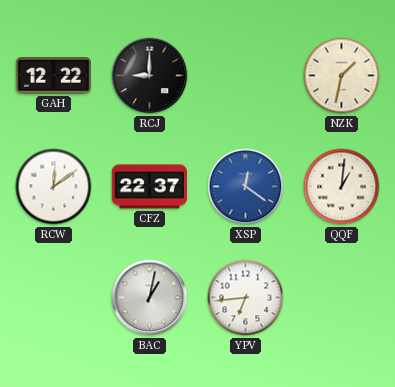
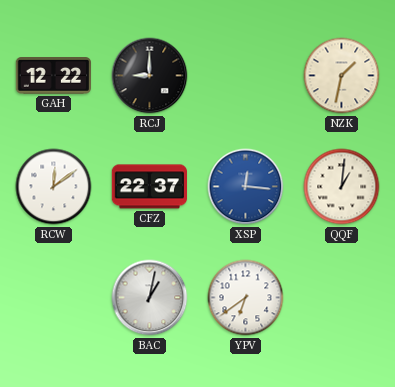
XSP: 12:21 -> 12:16 (246, 187)
YPV: 6:44 -> 6:39 (246, 298)
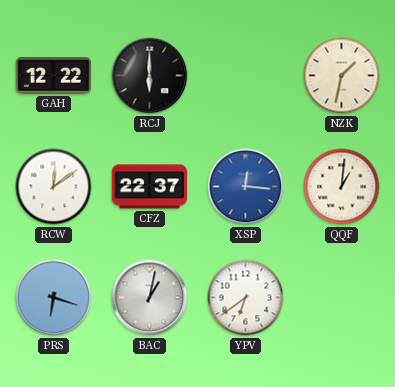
RCJ: 9:00 -> 6:00 (150, 76)
PRS: none -> 6:18 (54, 298)
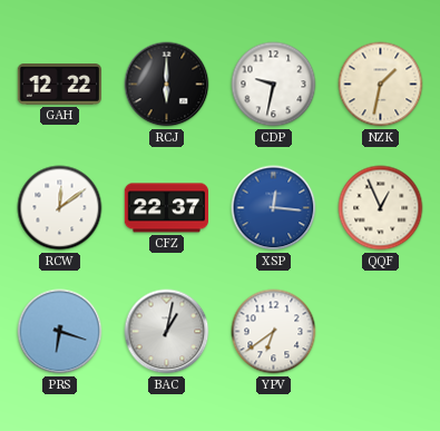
CDP: none -> 9:32 (274, 85)
QQF: 1:01 -> 12:56 (381, 208)
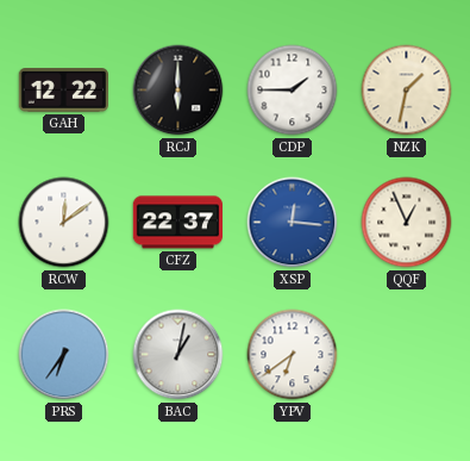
CDP: 9:32 -> 1:45 (293, 91)
PRS: 6:18 -> 6:36 (64, 355)
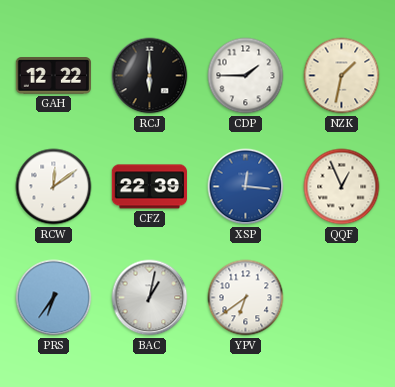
CFZ: 22:37 -> 22:39 (149, 187)
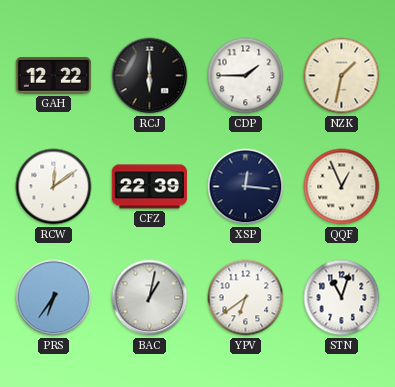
XSP dial: blue -> navy (246, 187)
STN: none -> 11:03 (342, 298)
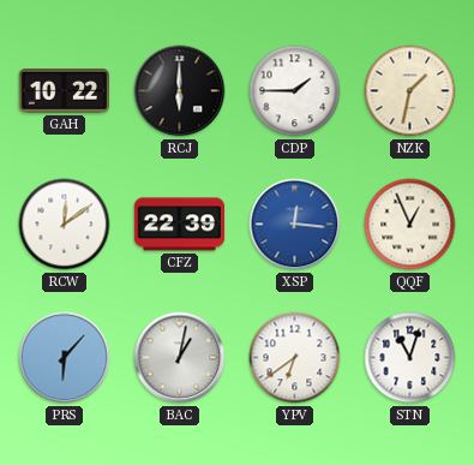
GAH: 12:22 -> 10:22 (64, 91)
XSP dial: navy -> blue (295, 225)
PRS: 6:36 -> 6:07 (65, 358)
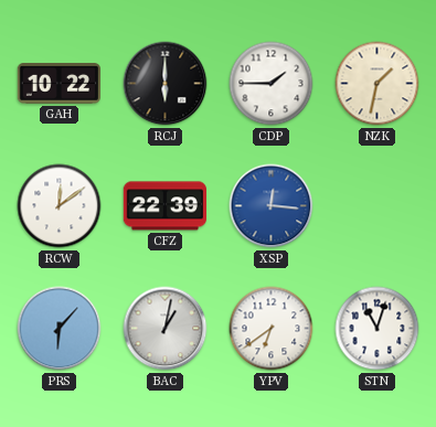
QQF: 12:56 -> none (410, 225)
